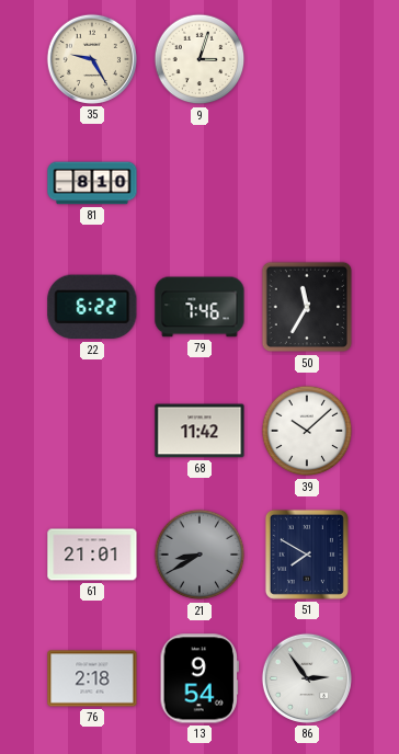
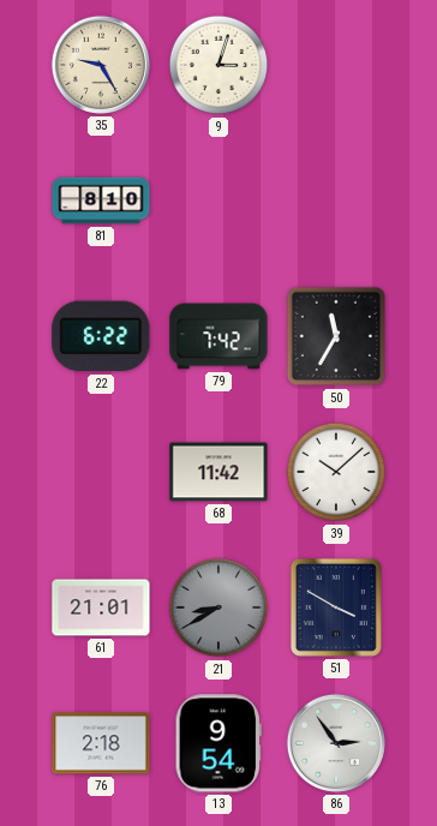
79: 7:46 -> 7:42 (218, 336)
51: 7:50 -> 3:50 (336, 607)
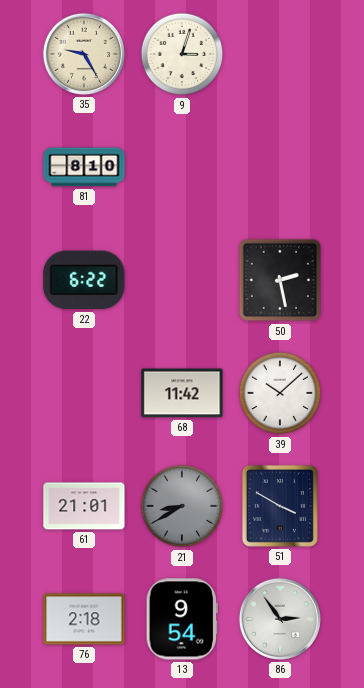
79: 7:42 -> none (218, 336)
50: 11:35 -> 2:28 (280, 280)
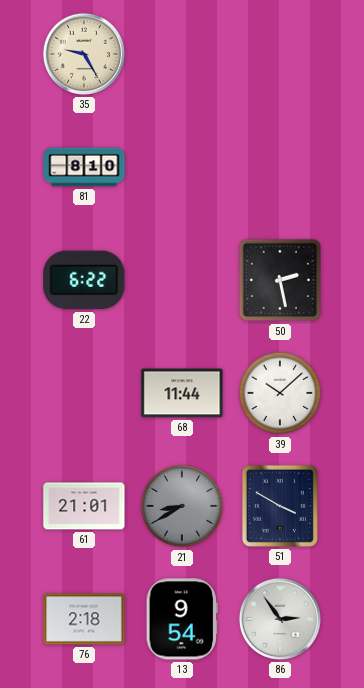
9: 3:03 -> none (182, 54)
68: 11:42 -> 11:44 (182, 393)
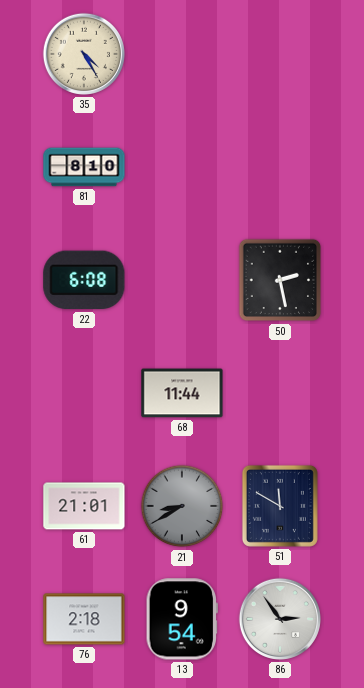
35: 9:25 -> 4:25 (84, 54)
22: 6:22 -> 6:08 (84, 280)
39: 10:08 -> none (280, 393)
51: 3:50 -> 11:50 (280, 506)
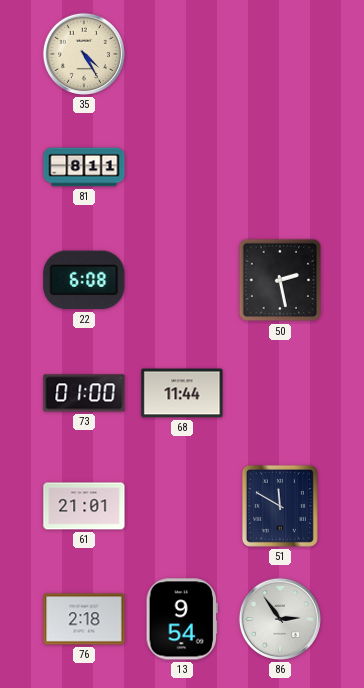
81: 8:10 -> 8:11 (84, 167)
73: none -> 01:00 (84, 393)
21: 8:40 -> none (182, 506)
